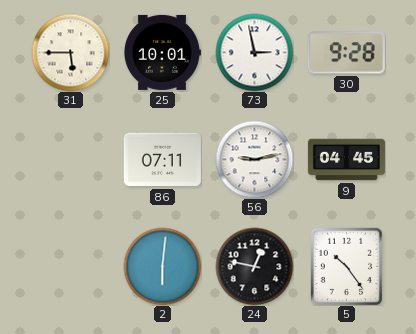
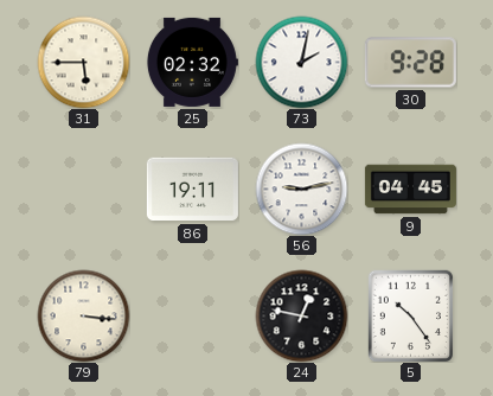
25: 10:01 -> 02:32 (192, 62)
73: 2:58 -> 2:02 (301, 62)
86: 07:11 -> 19:11 (192, 190)
79: none -> 3:16 (83, 315)
2: 6:01 -> none (162, 266)
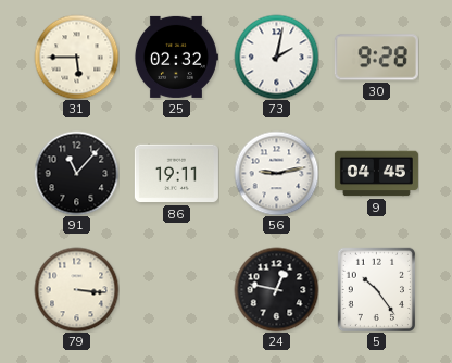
91: none -> 11:07 (76, 173)
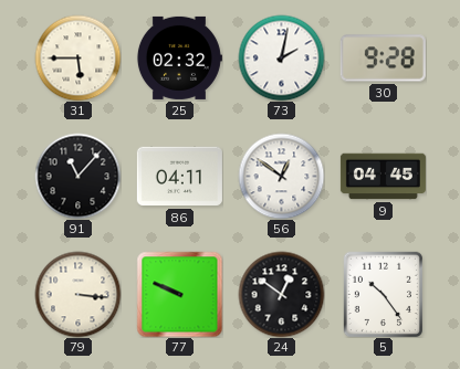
86: 19:11 -> 04:11 (179, 177)
56: 9:13 -> 12:51 (281, 176)
77: none -> 9:49 (179, 294)
24: 12:47 -> 12:51 (281, 294)
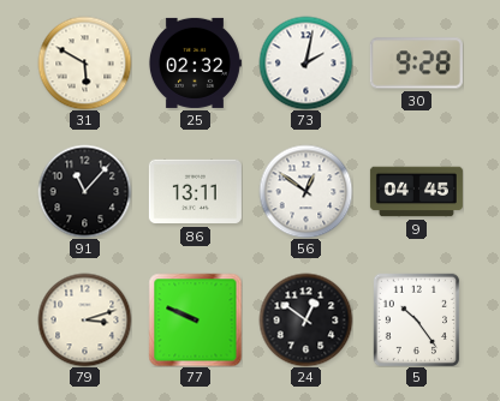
31: 5:45 -> 5:50 (84, 62)
86: 04:11 -> 13:11 (195, 192)
79: 3:16 -> 3:12 (84, 319)
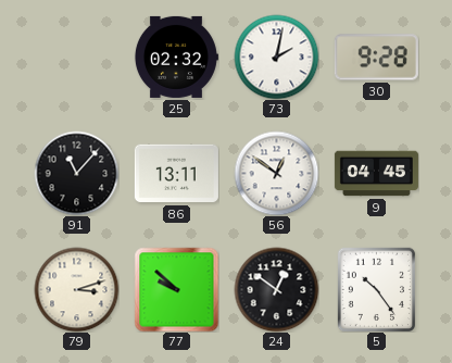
31: 5:50 -> none (84, 62)
77: 9:49 -> 9:52 (176, 289)
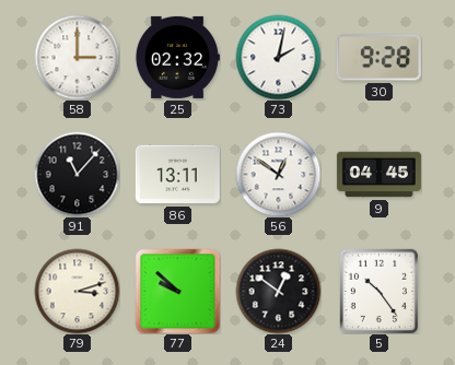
58: none -> 3:00 (77, 57)
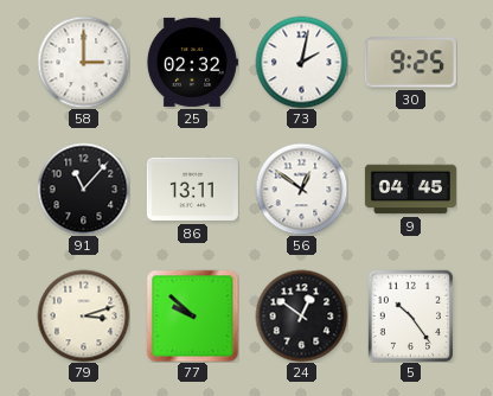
30: 9:28 -> 9:25 (410, 63)
